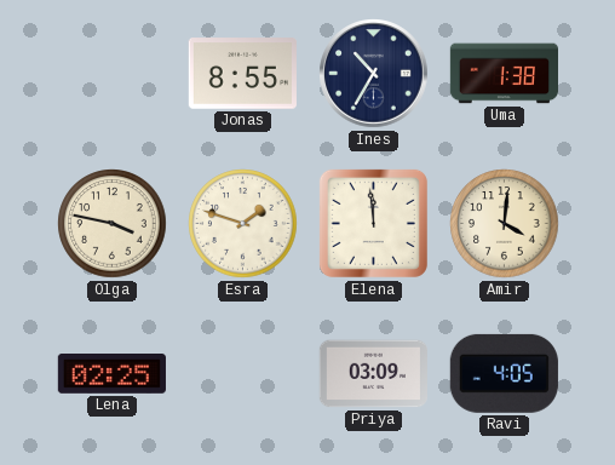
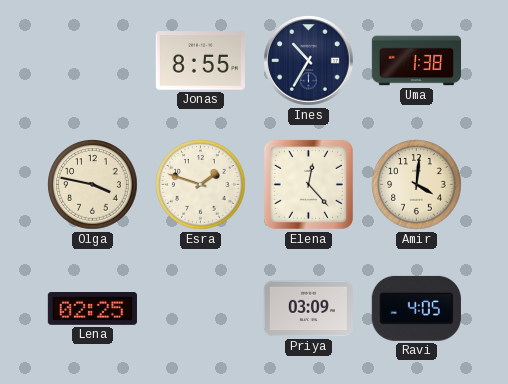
Elena: 11:59 -> 12:23 (308, 184)
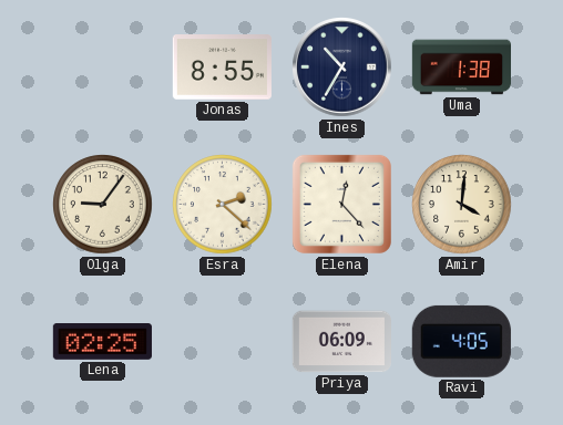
Olga: 3:47 -> 9:06 (103, 205)
Esra: 1:48 -> 2:22 (223, 205)
Priya: 03:09 -> 06:09 (341, 342)
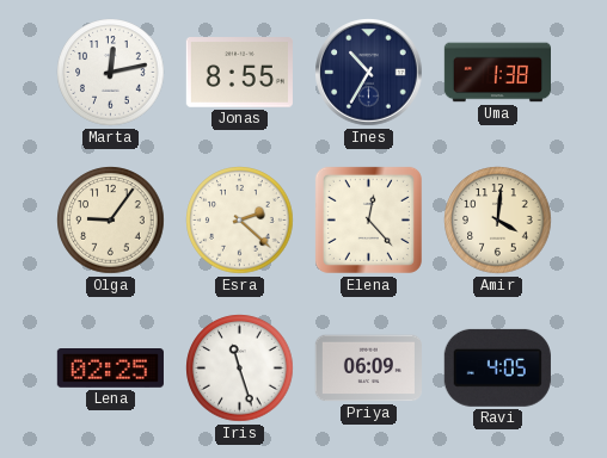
Marta: none -> 12:13 (111, 73)
Iris: none -> 11:27 (240, 369)
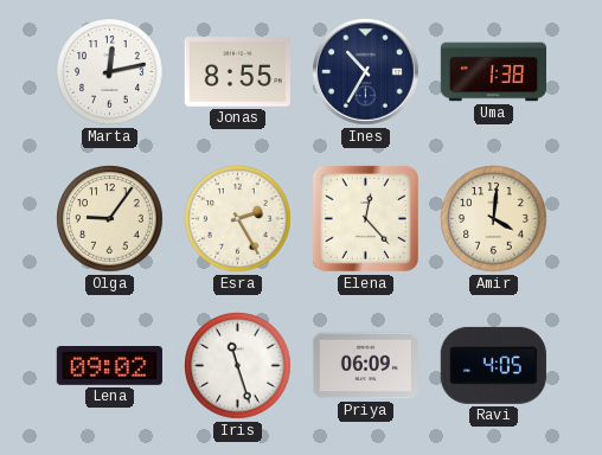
Esra: 2:22 -> 2:25 (238, 219)
Lena: 02:25 -> 09:02 (109, 366)
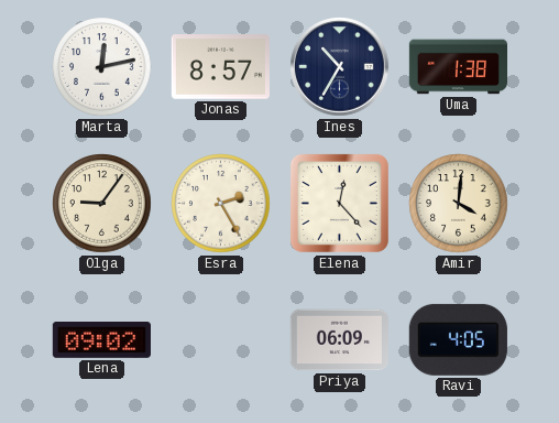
Jonas: 8:55 -> 8:57 (220, 67)
Iris: 11:27 -> none (238, 366)
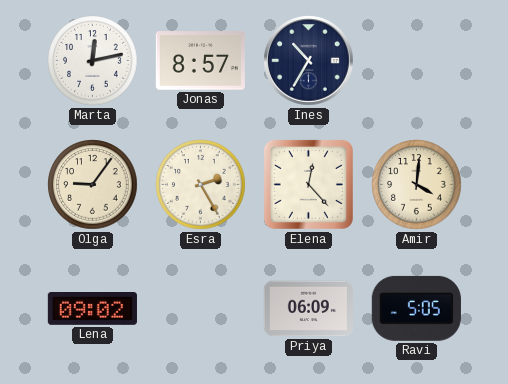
Uma: 1:38 -> none (458, 67)
Ravi: 4:05 -> 5:05 (416, 308)
